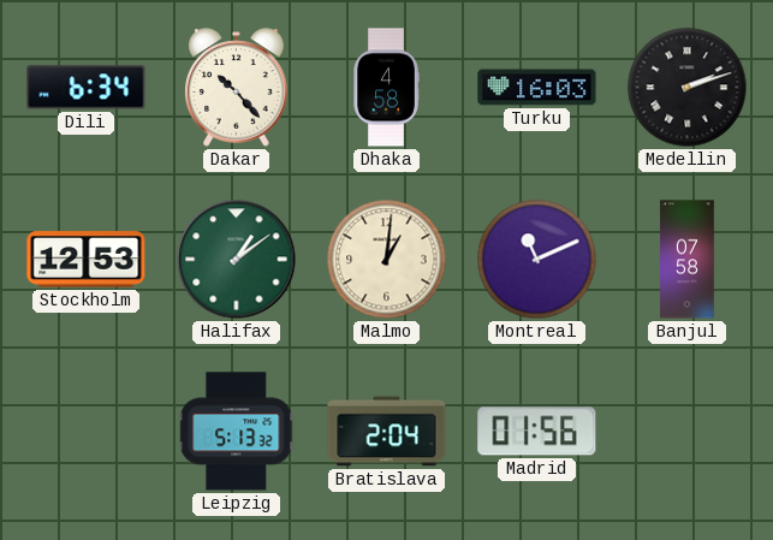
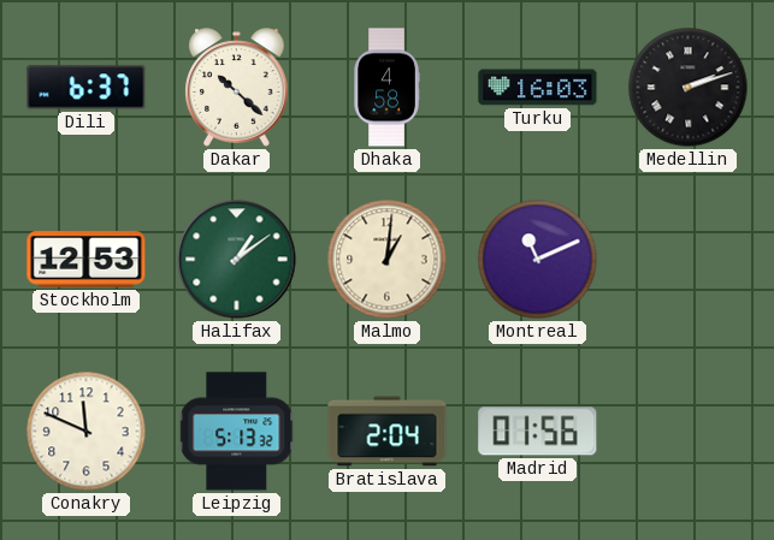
Dili: 6:34 -> 6:37 (87, 88)
Dakar: 10:23 -> 10:22 (237, 88)
Banjul: 07:58 -> none (688, 260)
Conakry: none -> 11:49 (87, 432)
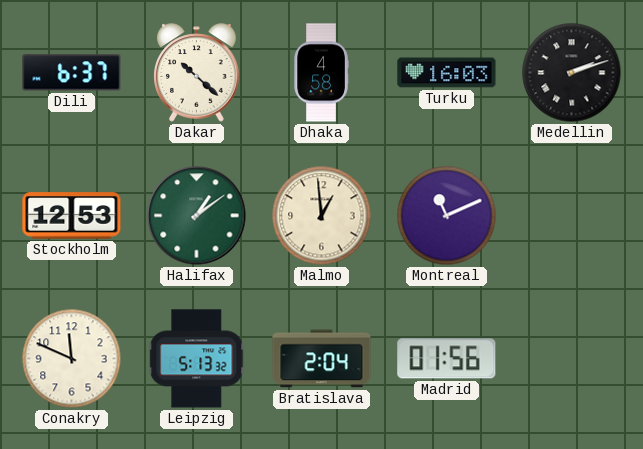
Malmo: 1:01 -> 12:59 (322, 216)
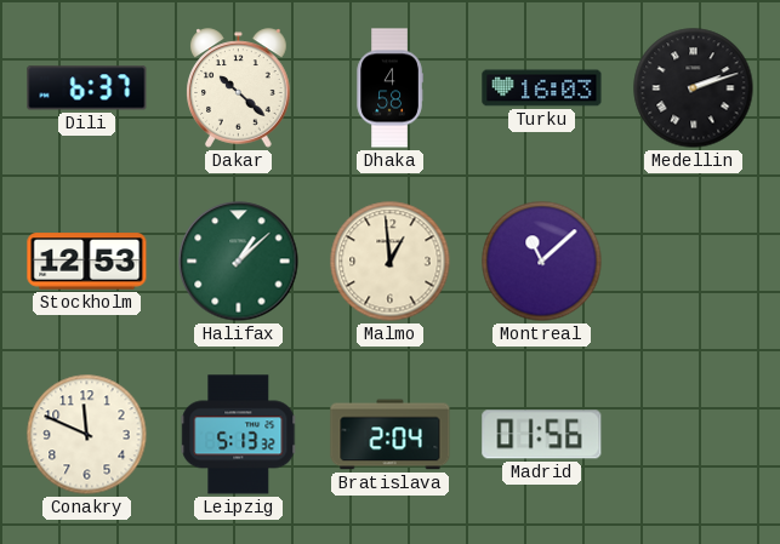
Halifax: 1:09 -> 1:08 (239, 262)
Montreal: 11:11 -> 11:08 (542, 262)
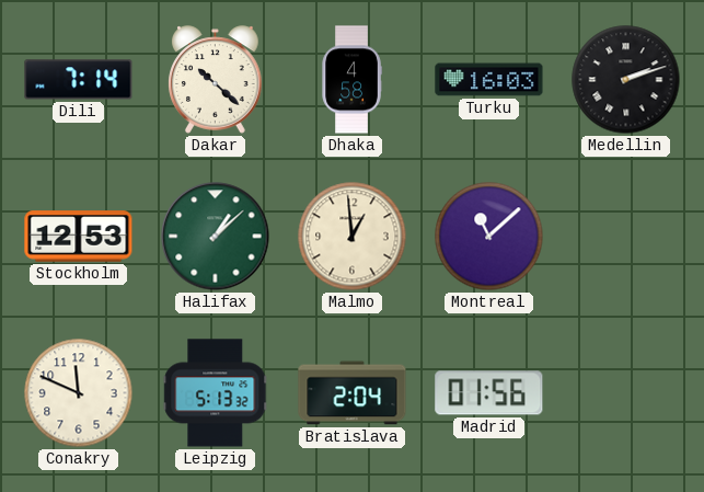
Dili: 6:37 -> 7:14 (79, 80)
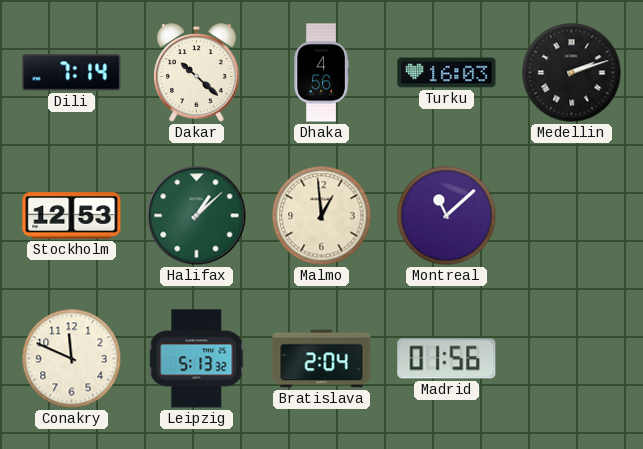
Dhaka: 4:58 -> 4:56 (321, 73)
